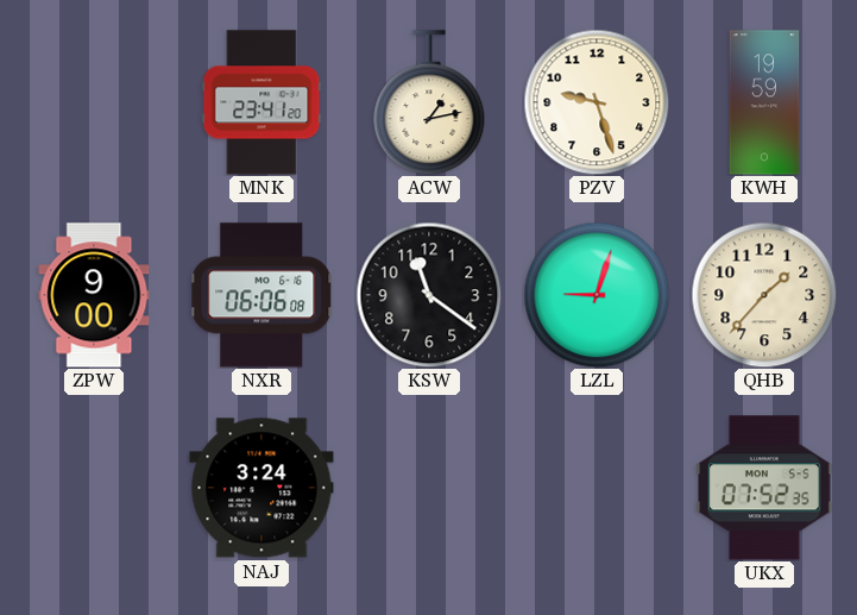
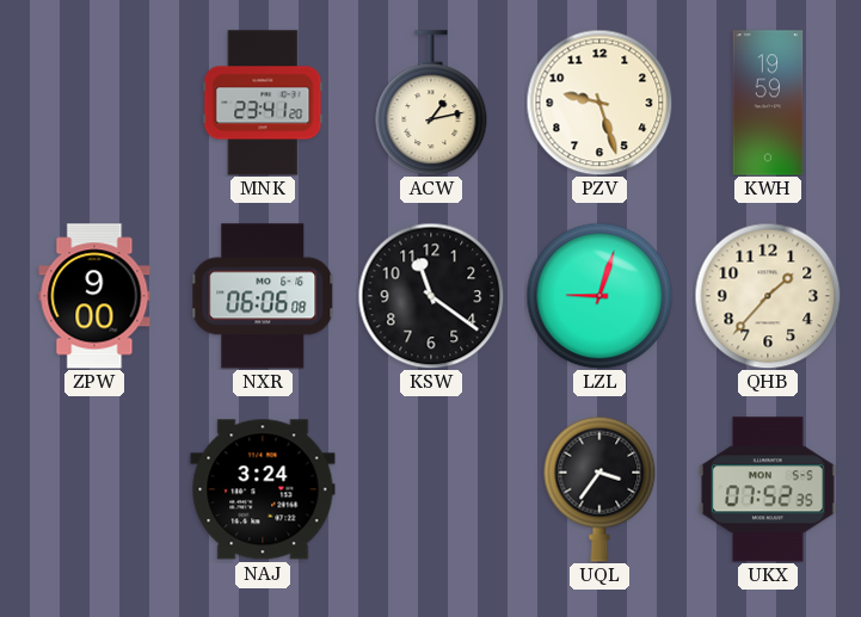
UQL: none -> 3:36 (599, 489)
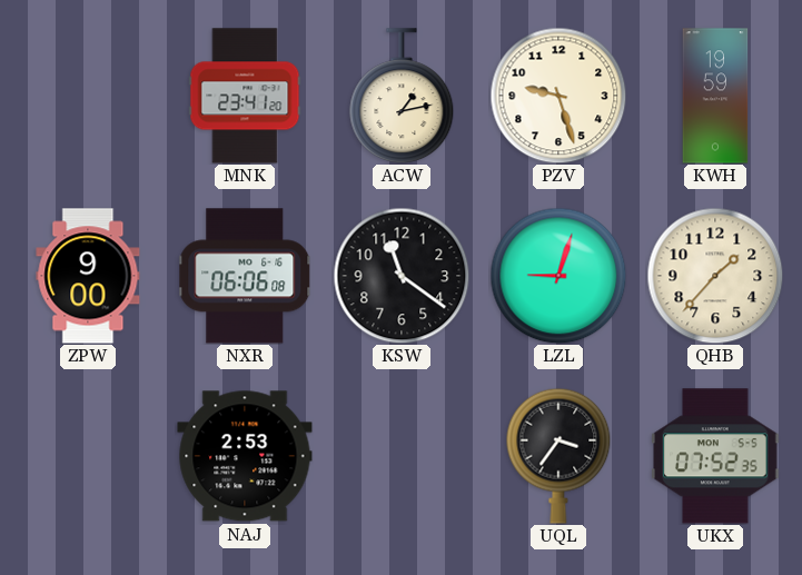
NAJ: 3:24 -> 2:53 (245, 456)
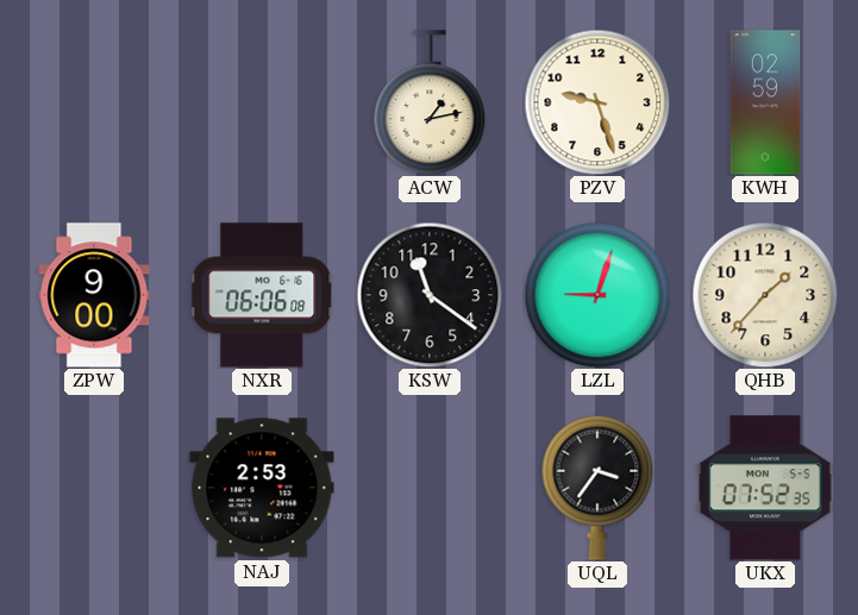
MNK: 23:41 -> none (245, 96)
KWH: 19:59 -> 02:59 (765, 102)
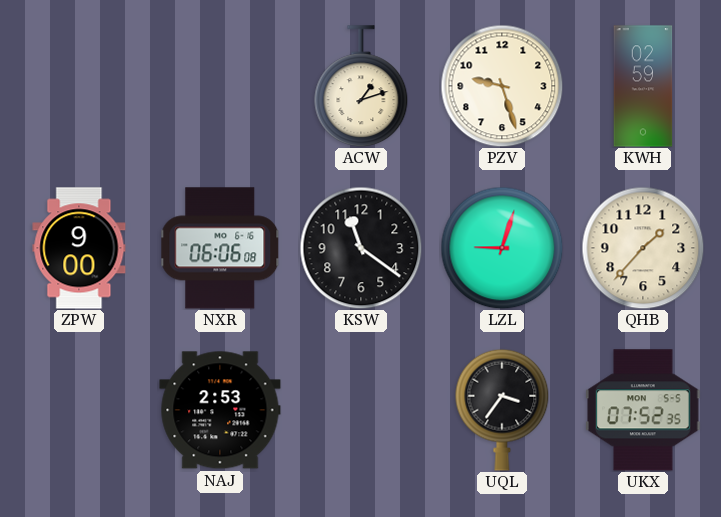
ACW: 1:13 -> 1:12 (361, 86)
